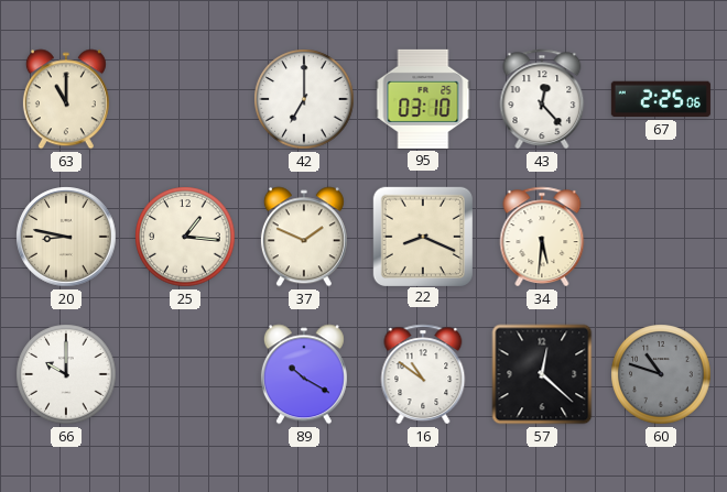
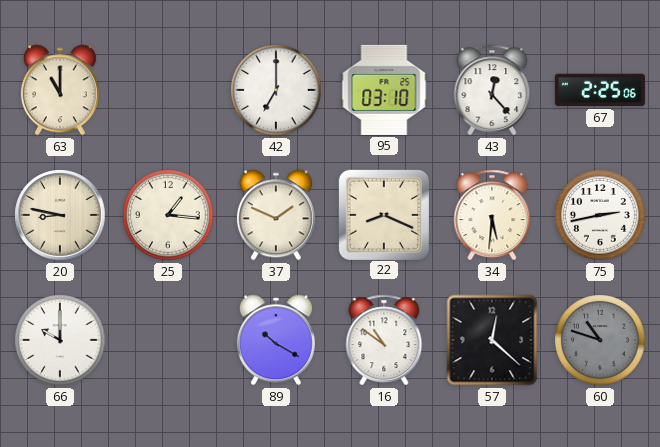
75: none -> 2:43 (600, 215)
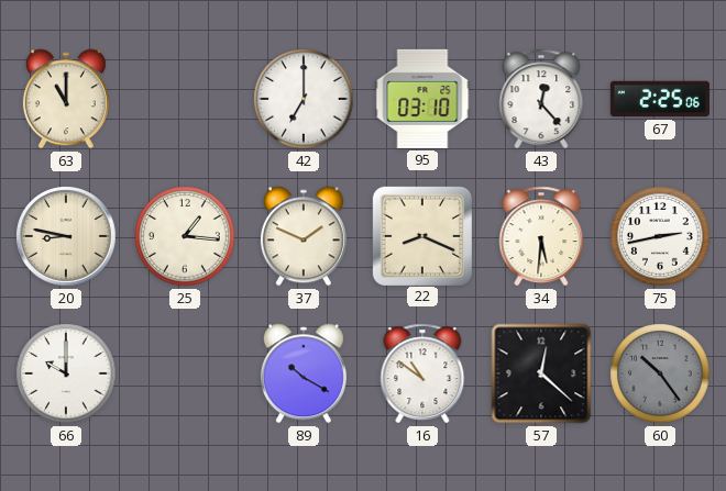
60: 10:48 -> 10:24 (660, 373)
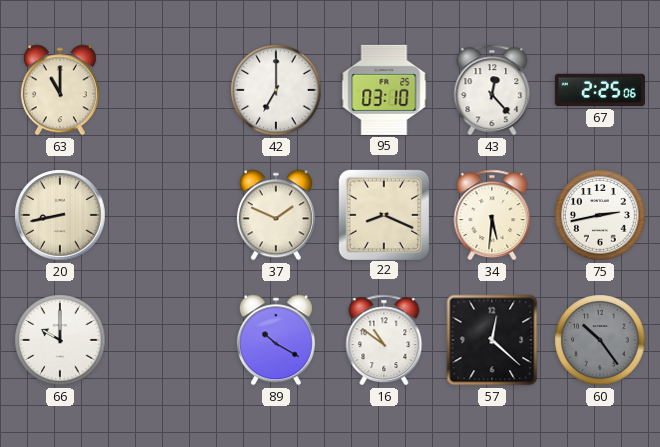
20: 8:47 -> 8:43 (60, 215)
25: 1:16 -> none (185, 236)
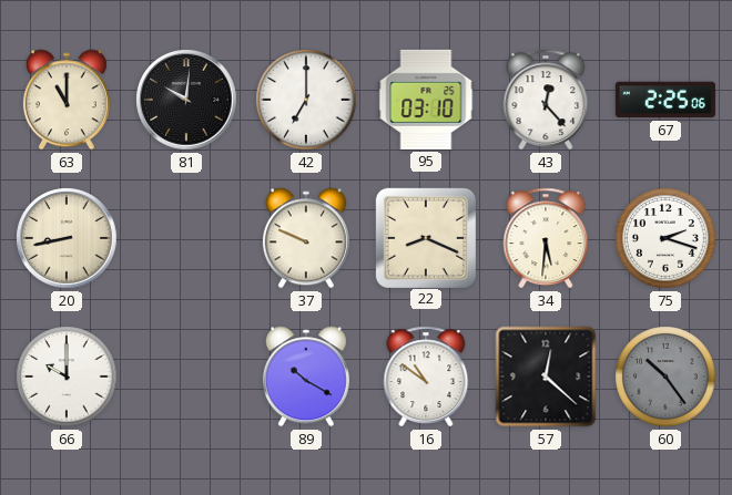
81: none -> 10:01 (186, 100)
37: 1:49 -> 9:49 (306, 238)
75: 2:43 -> 2:18 (665, 238)
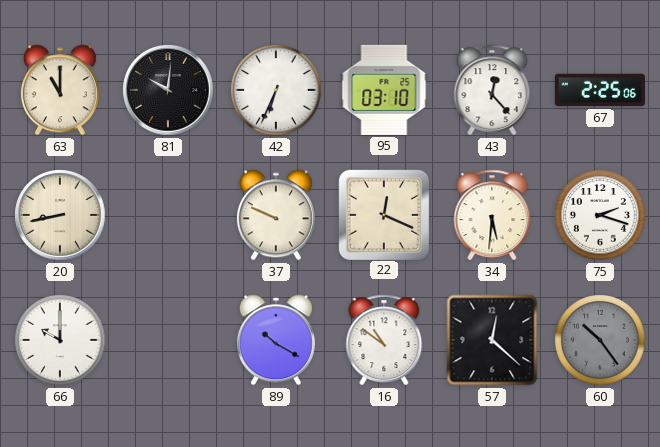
42: 7:00 -> 6:34 (276, 90)
22: 8:19 -> 12:19 (383, 214)
